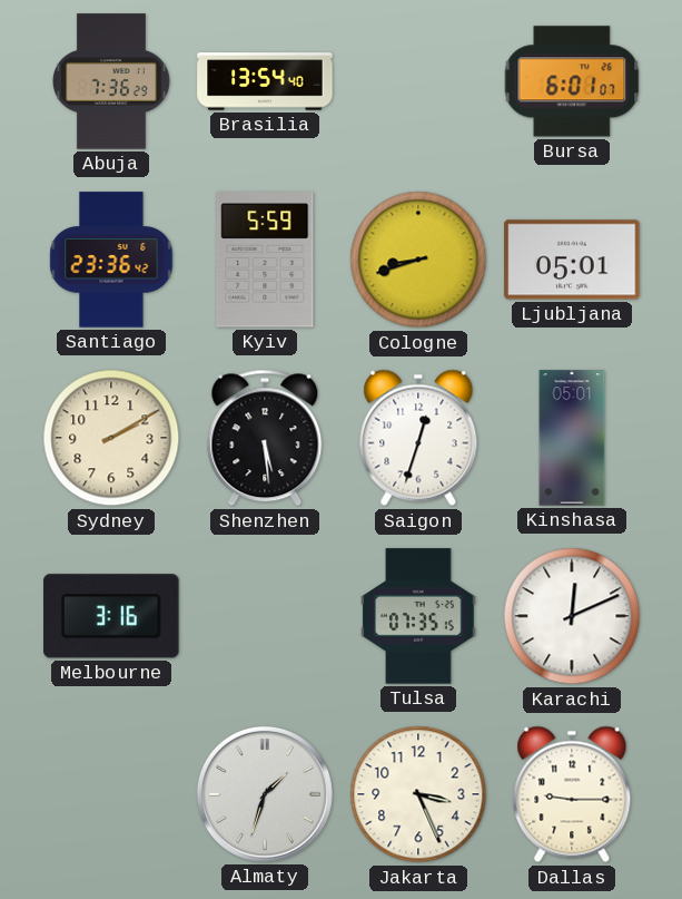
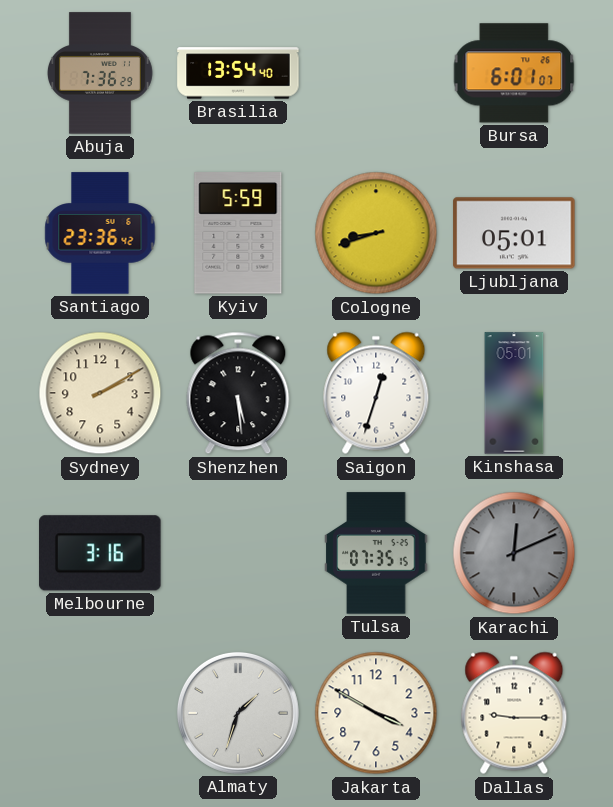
Karachi dial: white -> grey (514, 553)
Jakarta: 3:26 -> 3:50 (376, 713)
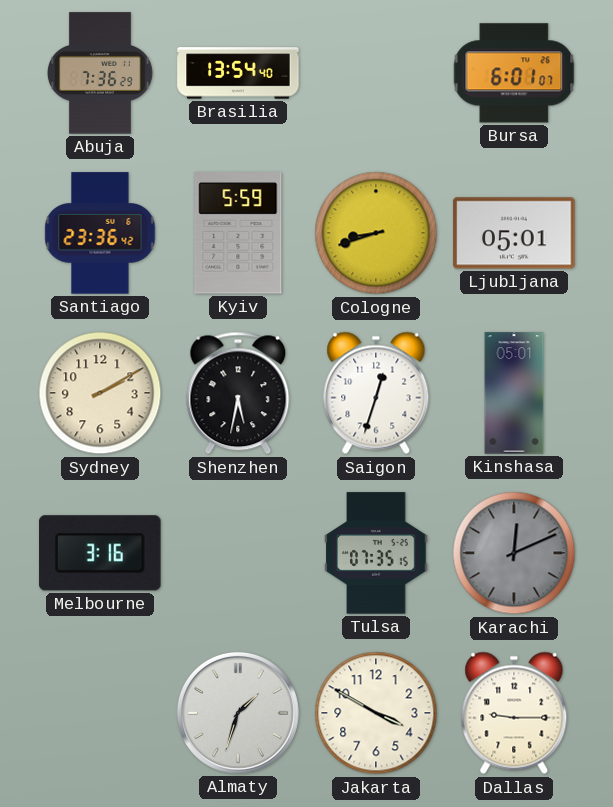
Shenzhen: 5:29 -> 5:32 (238, 393)
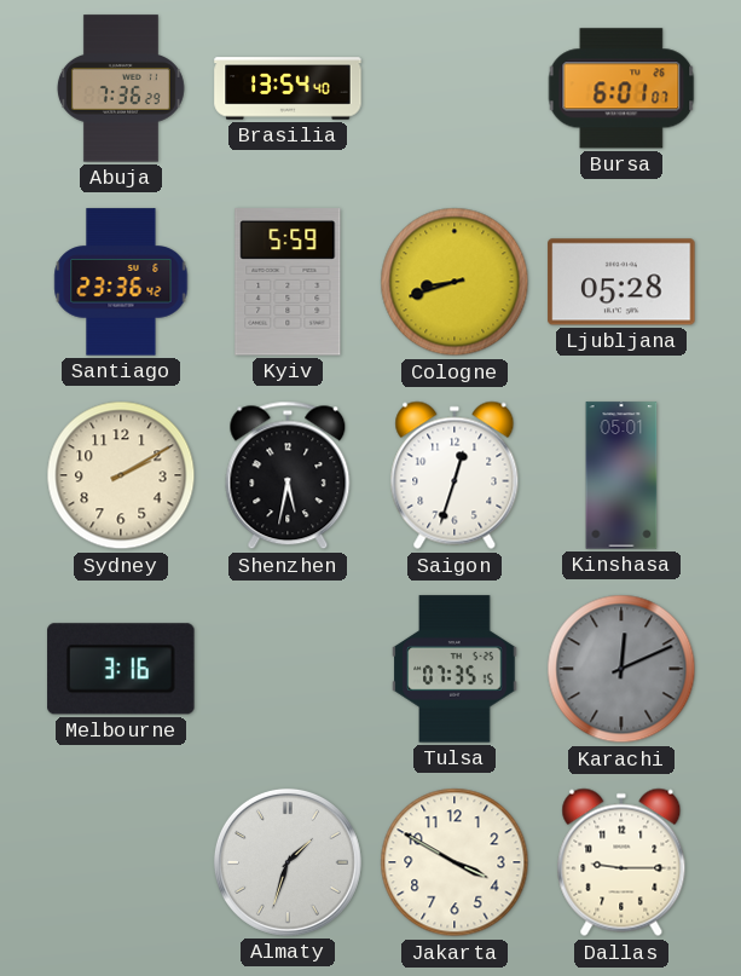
Ljubljana: 05:01 -> 05:28 (621, 282)
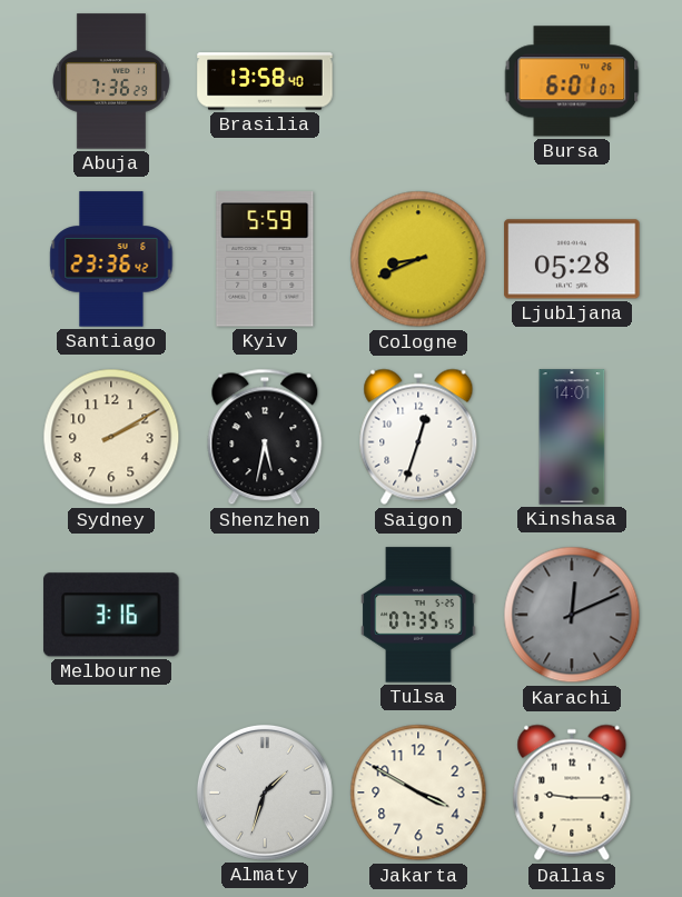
Brasilia: 13:54 -> 13:58 (265, 81)
Cologne: 8:42 -> 8:41 (418, 259)
Kinshasa: 05:01 -> 14:01 (572, 437)
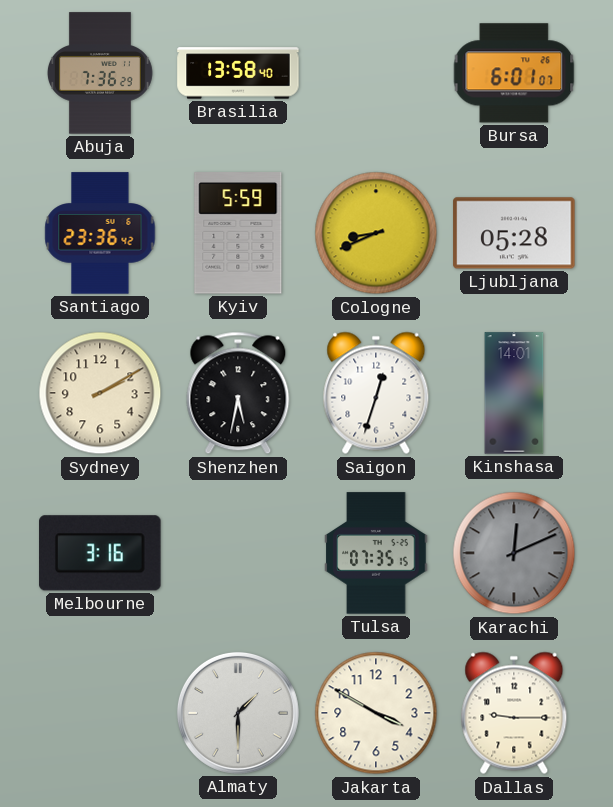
Almaty: 1:33 -> 1:30 (238, 713)
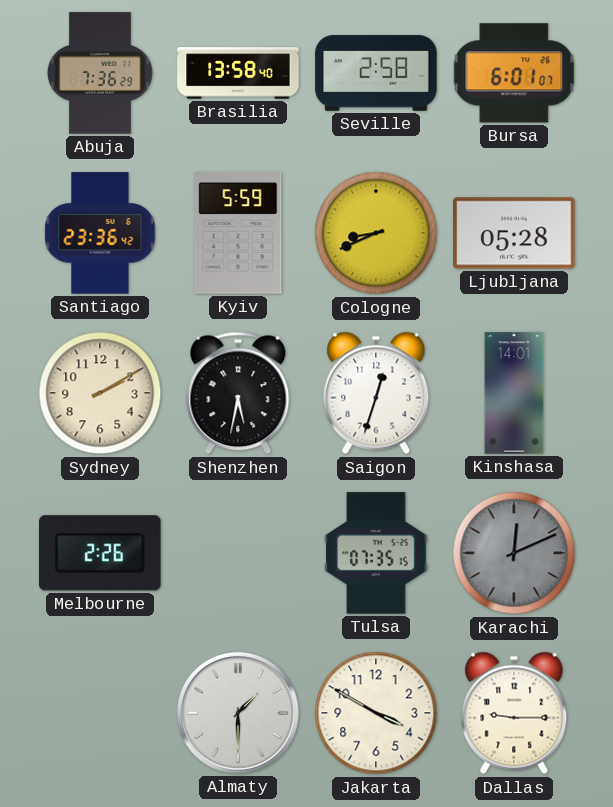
Seville: none -> 2:58 (376, 73)
Melbourne: 3:16 -> 2:26 (100, 553)
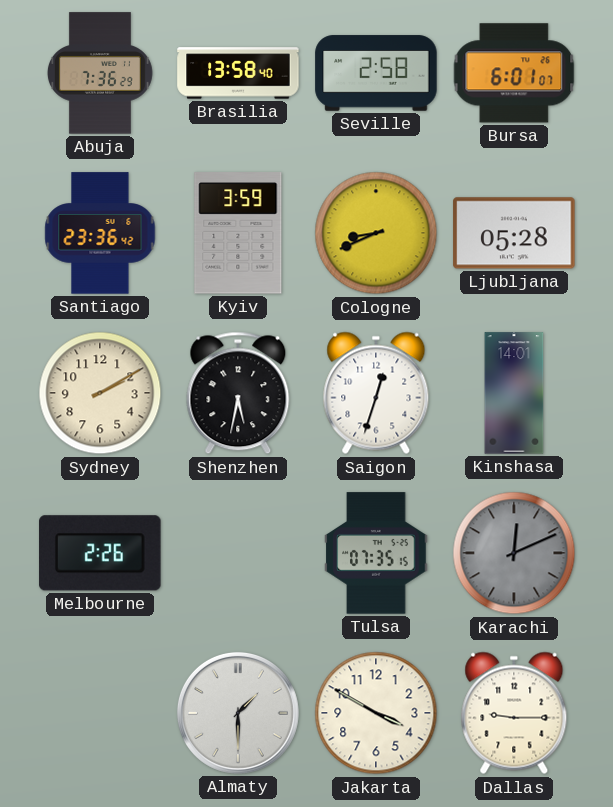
Kyiv: 5:59 -> 3:59 (238, 233)
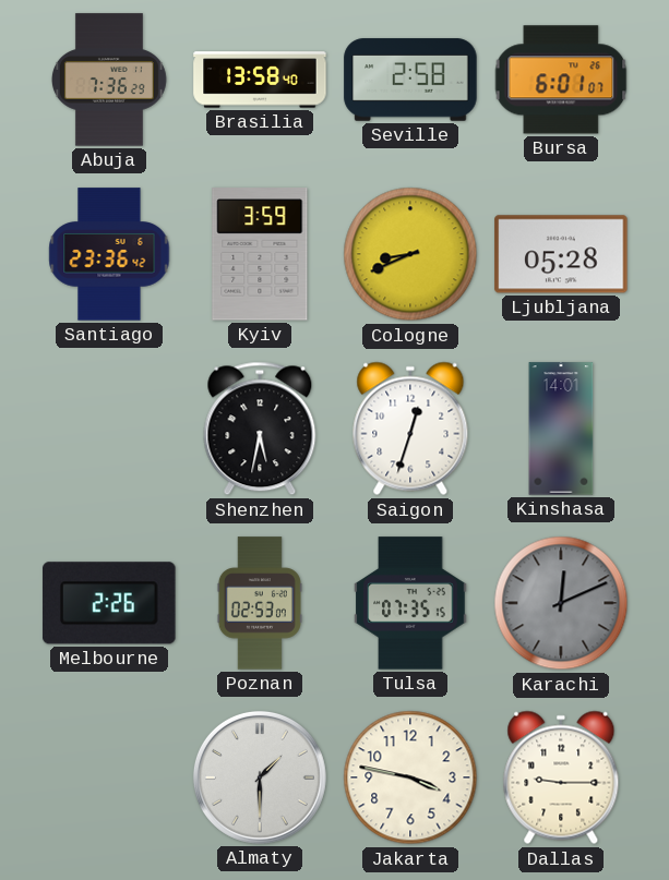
Sydney: 2:10 -> none (100, 393)
Poznan: none -> 02:53 (260, 603)
Jakarta: 3:50 -> 3:47 (410, 777)
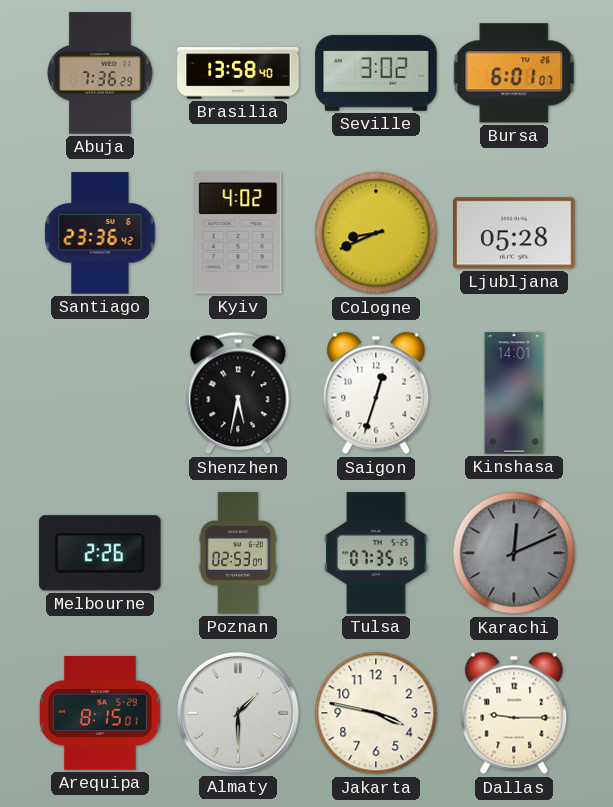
Seville: 2:58 -> 3:02 (376, 73)
Kyiv: 3:59 -> 4:02 (238, 233)
Arequipa: none -> 8:15 (100, 714)
